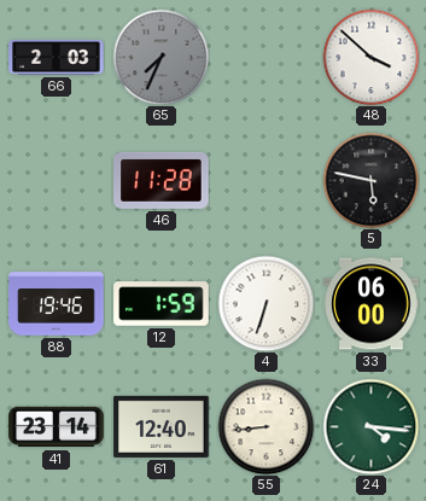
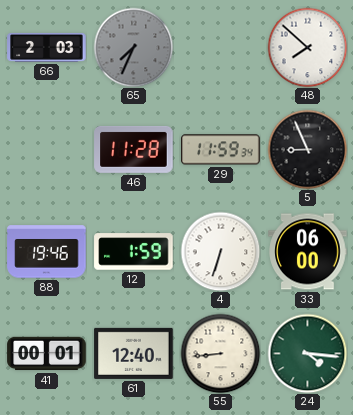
48: 3:52 -> 7:52 (307, 47)
29: none -> 11:59 (221, 150)
5: 5:47 -> 8:56 (307, 149)
41: 23:14 -> 00:01 (47, 354)
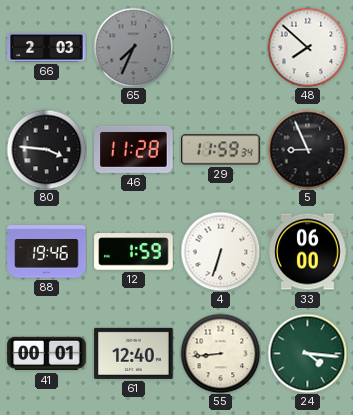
80: none -> 3:46 (46, 149)
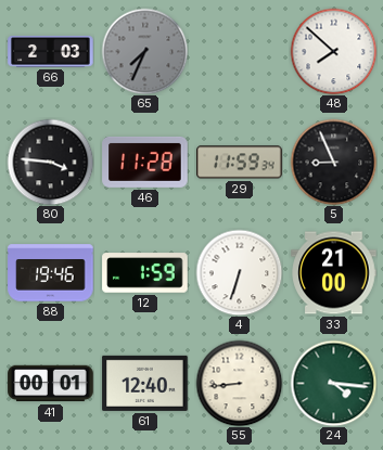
33: 06:00 -> 21:00 (334, 273)
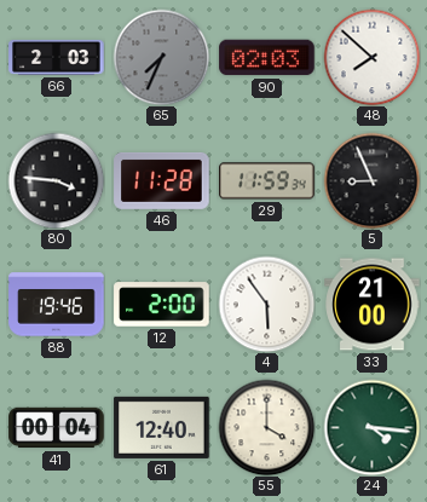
90: none -> 02:03 (267, 58)
12: 1:59 -> 2:00 (162, 305)
4: 6:33 -> 5:54 (266, 304)
41: 00:01 -> 00:04 (57, 428)
55: 8:44 -> 4:00 (266, 427)
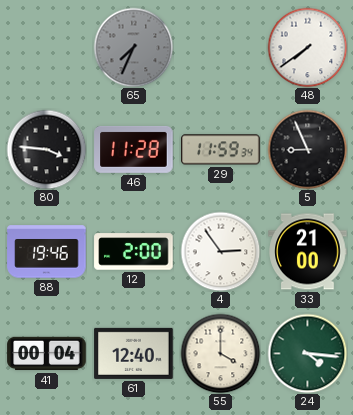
66: 2:03 -> none (57, 57)
90: 02:03 -> none (267, 58)
48: 7:52 -> 7:39 (307, 47)
4: 5:54 -> 2:54 (220, 251)
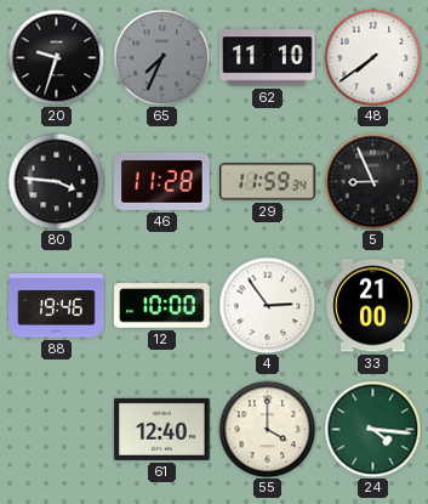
20: none -> 9:33 (56, 57)
62: none -> 11:10 (268, 58)
12: 2:00 -> 10:00 (162, 306)
41: 00:04 -> none (47, 354)
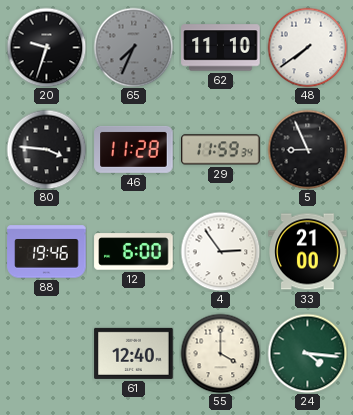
12: 10:00 -> 6:00 (134, 252)
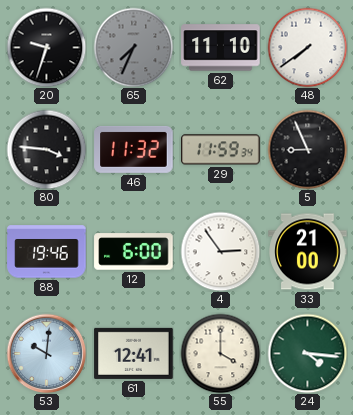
46: 11:28 -> 11:32 (134, 149)
53: none -> 10:01 (46, 353)
61: 12:40 -> 12:41 (134, 353)
